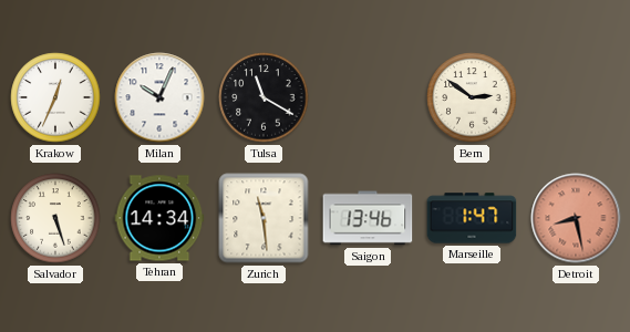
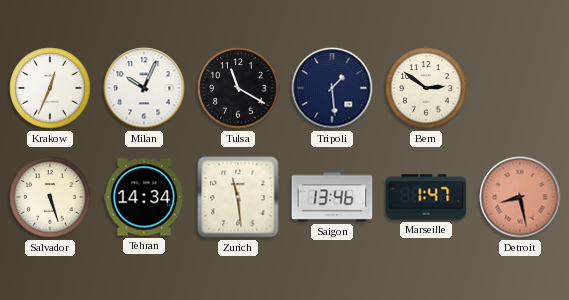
Tripoli: none -> 1:29 (332, 88)
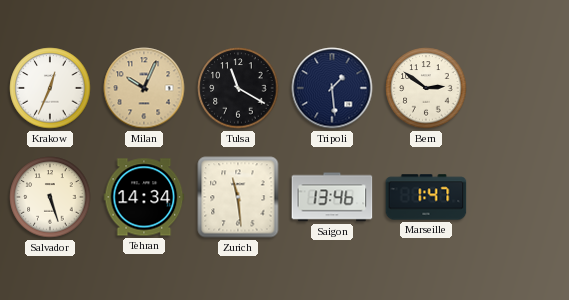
Milan dial: white -> champagne (144, 88)
Detroit: 8:28 -> none (520, 197)
